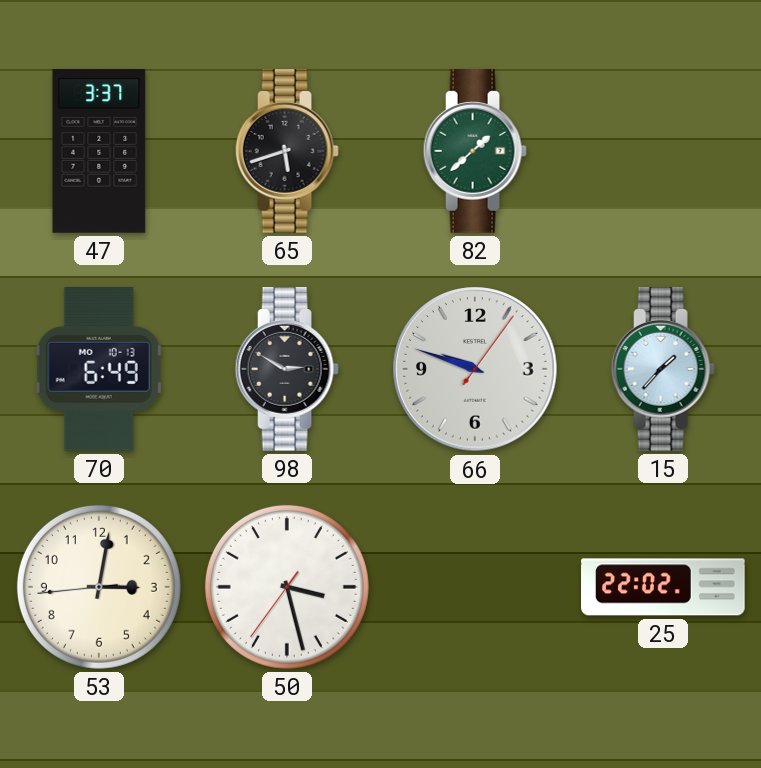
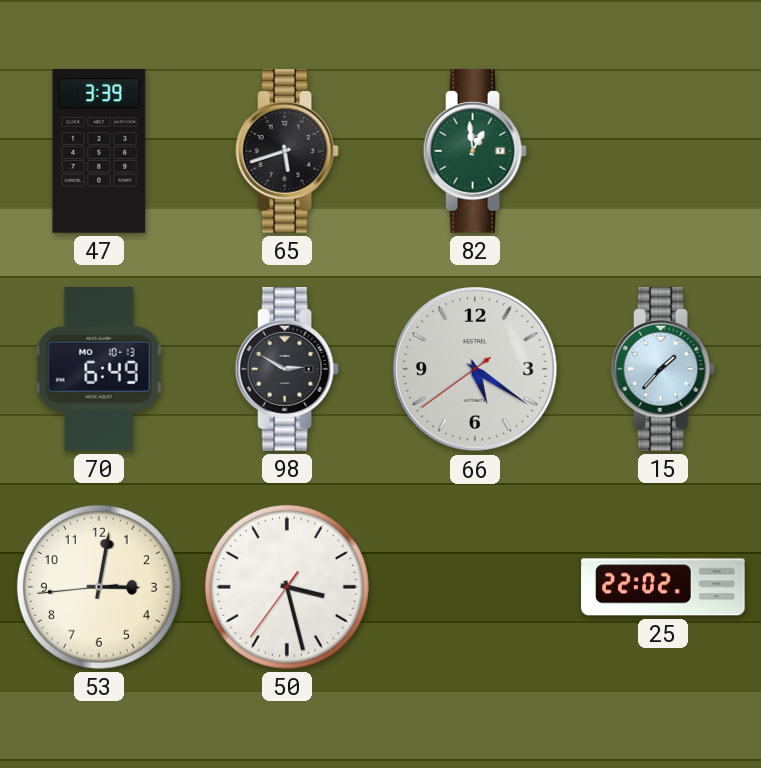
47: 3:37 -> 3:39 (99, 151)
82: 1:38 -> 12:59 (475, 152)
66: 9:48 -> 5:20 (475, 369)
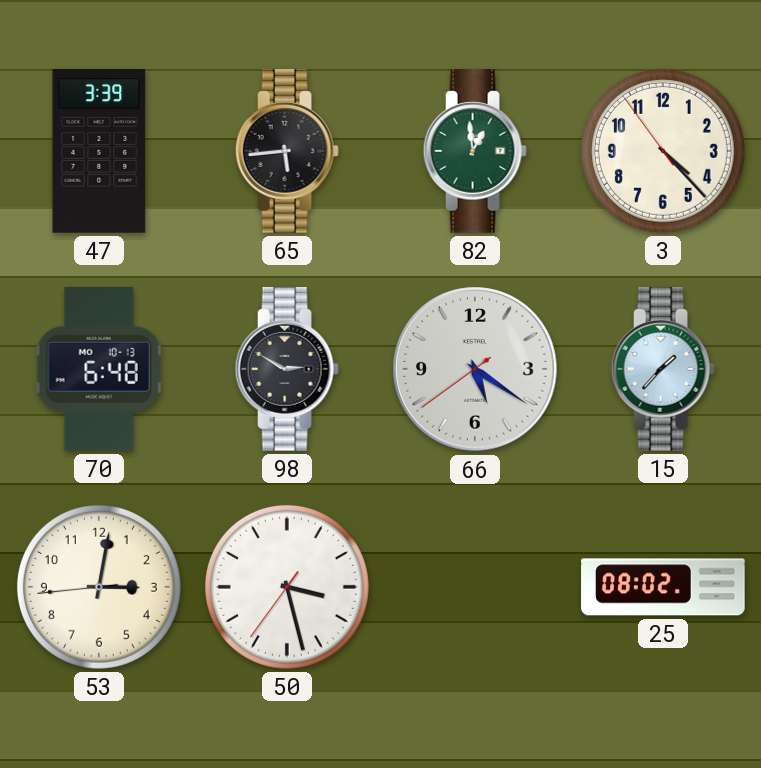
65: 5:42 -> 5:44 (287, 152)
3: none -> 4:22 (663, 151)
70: 6:49 -> 6:48 (99, 370)
25: 22:02 -> 08:02 (663, 587)
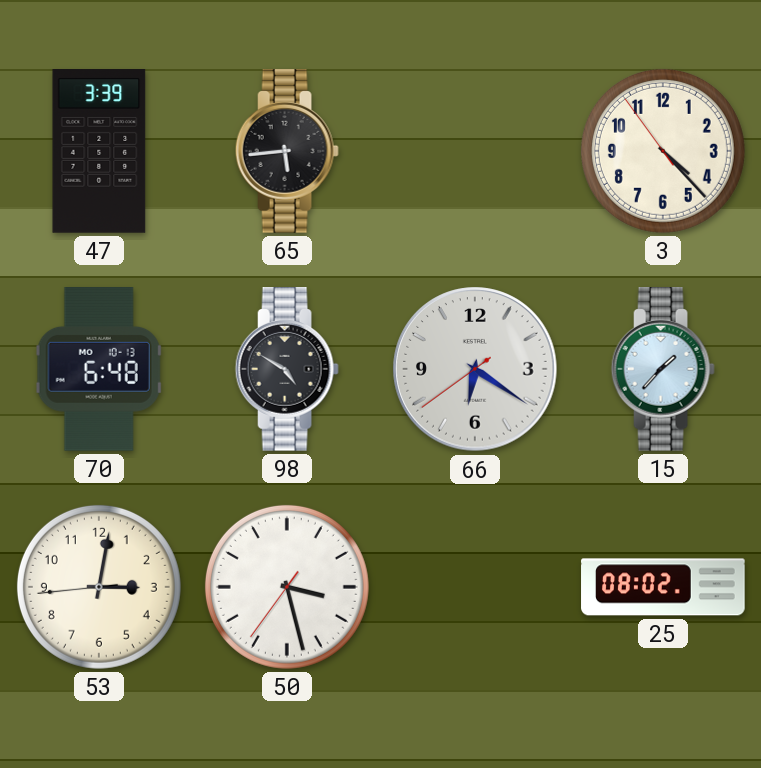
82: 12:59 -> none (475, 152)
98: 2:50 -> 4:50 (287, 370)
66: 5:20 -> 6:20 (475, 369)
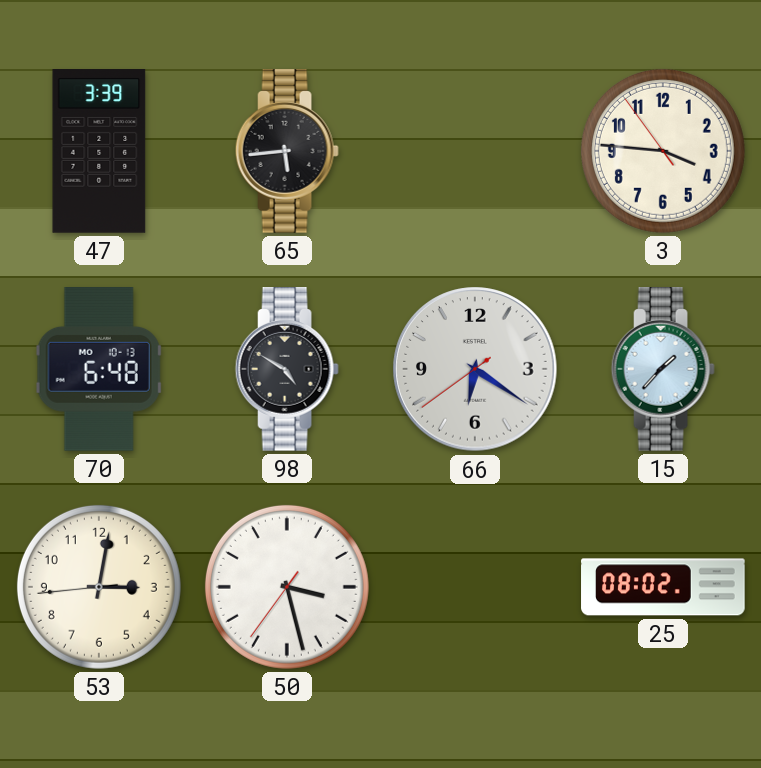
3: 4:22 -> 3:45 (663, 151)
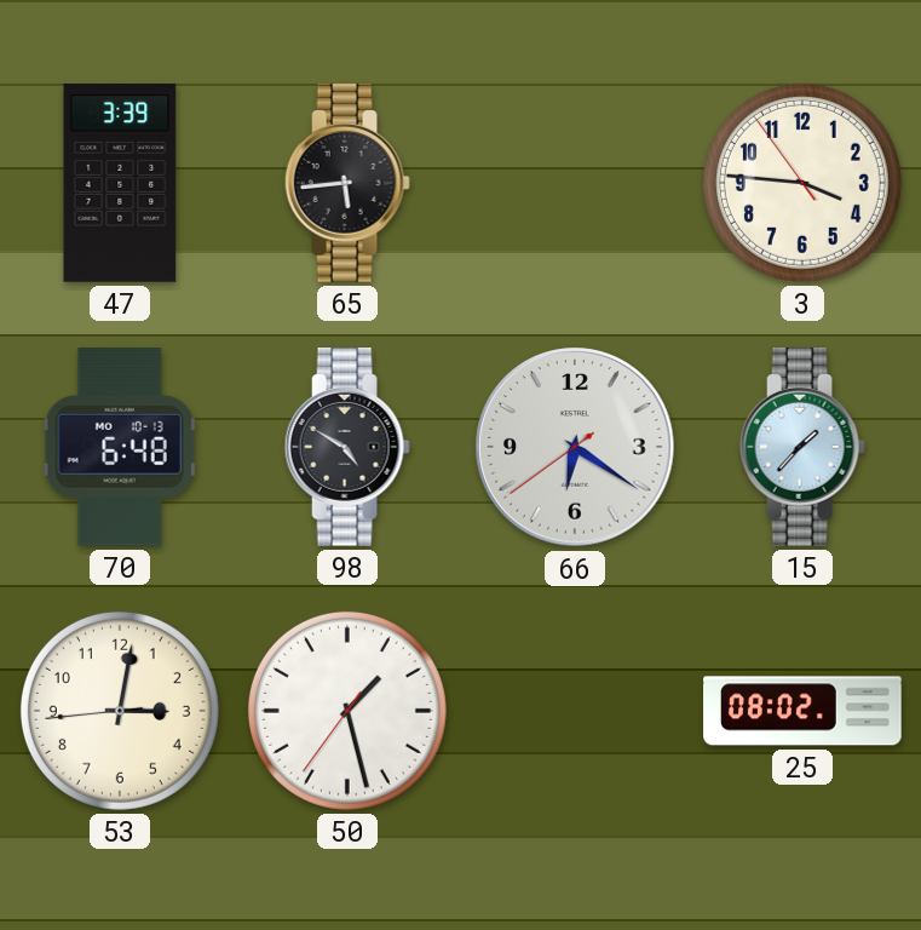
50: 3:27 -> 1:27 (347, 711)
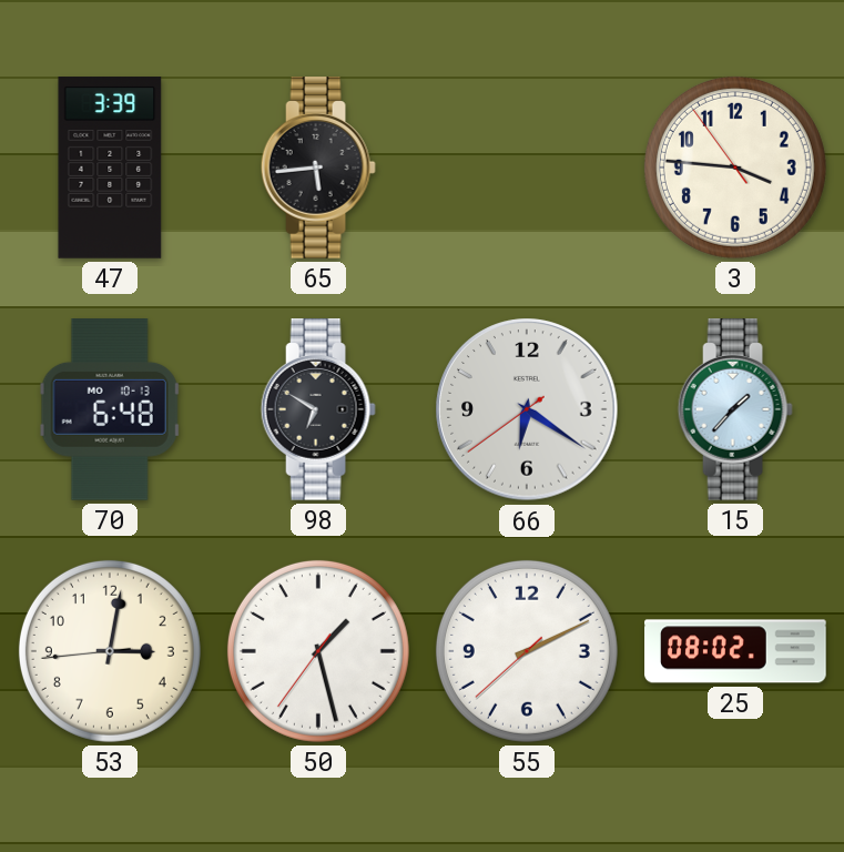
98: 4:50 -> 6:50 (318, 410)
55: none -> 2:10 (527, 651)
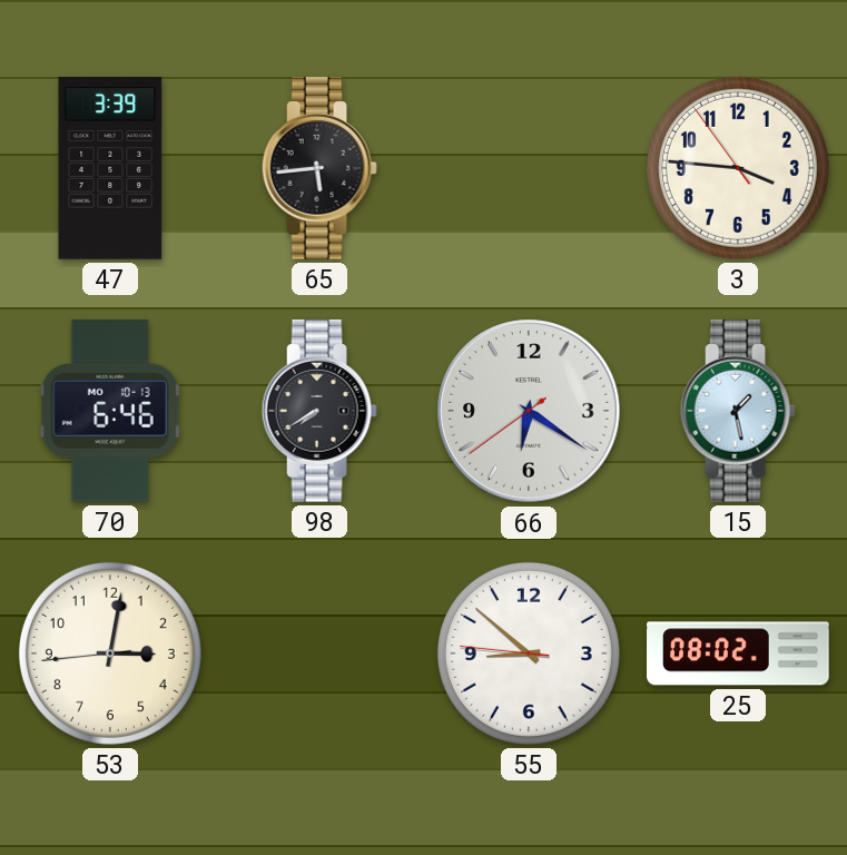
70: 6:48 -> 6:46 (110, 412)
98: 6:50 -> 7:40 (319, 412)
15: 1:37 -> 1:28 (738, 412)
50: 1:27 -> none (318, 651)
55: 2:10 -> 8:51 (529, 653)
